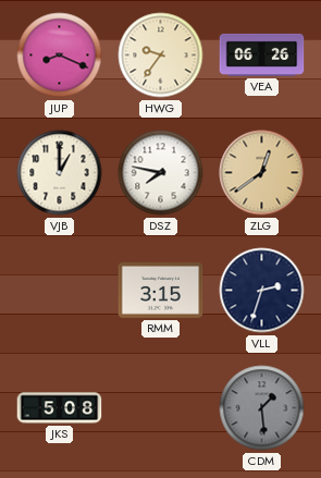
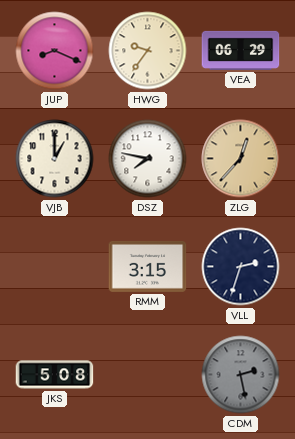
VEA: 06:26 -> 06:29 (241, 50)
ZLG: 12:39 -> 12:37 (241, 159)
CDM: 1:29 -> 2:28 (241, 375)
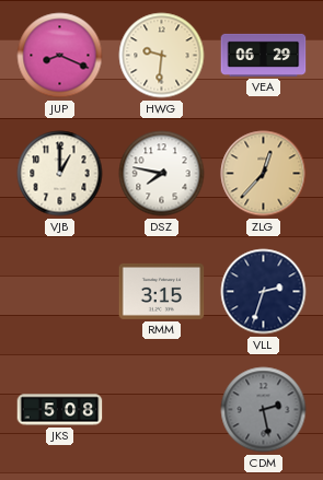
HWG: 9:36 -> 9:31 (162, 56)
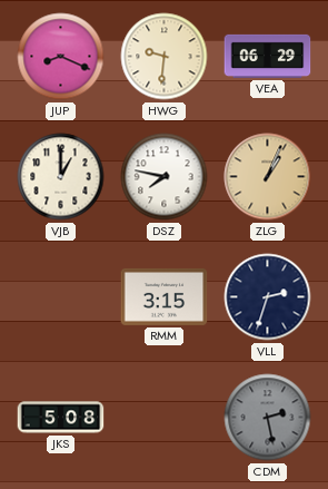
ZLG: 12:37 -> 1:04 (268, 177)
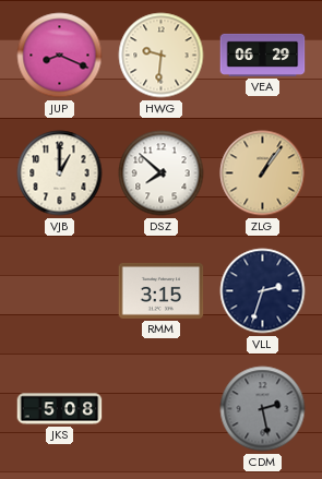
DSZ: 7:47 -> 7:52 (162, 173)
ZLG: 1:04 -> 1:06 (263, 173)
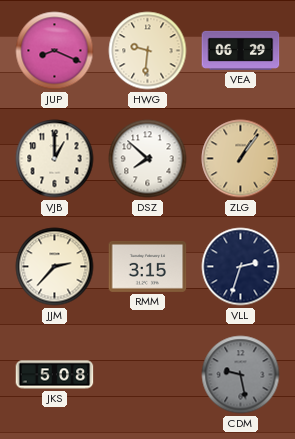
JJM: none -> 2:37 (55, 267)
CDM: 2:28 -> 9:28 (241, 375)
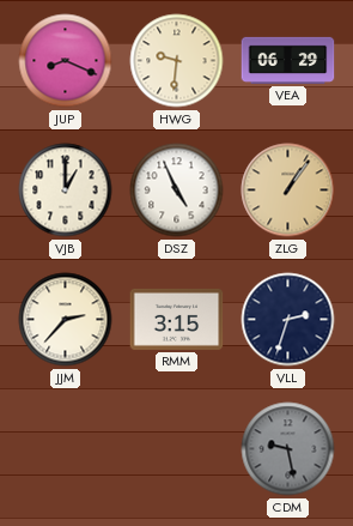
DSZ: 7:52 -> 4:56 (177, 191)
JKS: 5:08 -> none (55, 375)
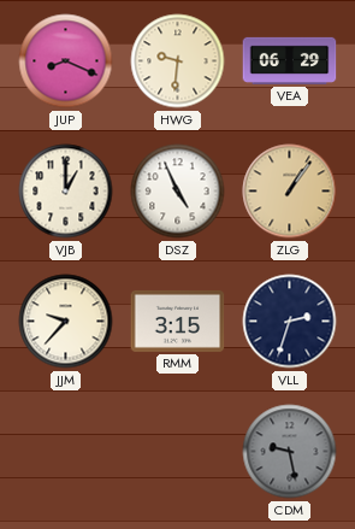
JJM: 2:37 -> 9:37 (66, 322)
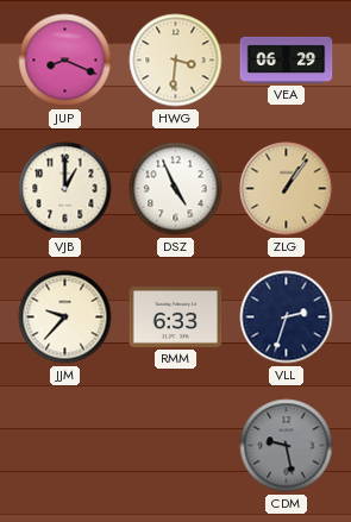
HWG: 9:31 -> 3:31 (176, 61)
RMM: 3:15 -> 6:33 (176, 316)
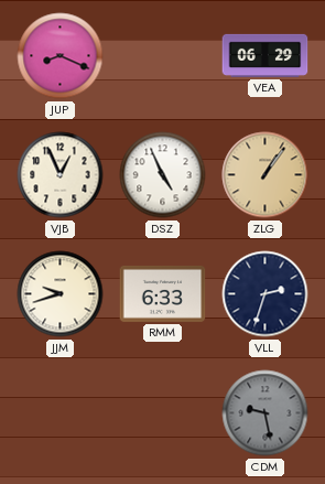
HWG: 3:31 -> none (176, 61)
VJB: 1:00 -> 12:56 (61, 175)
JJM: 9:37 -> 9:42 (61, 294)
